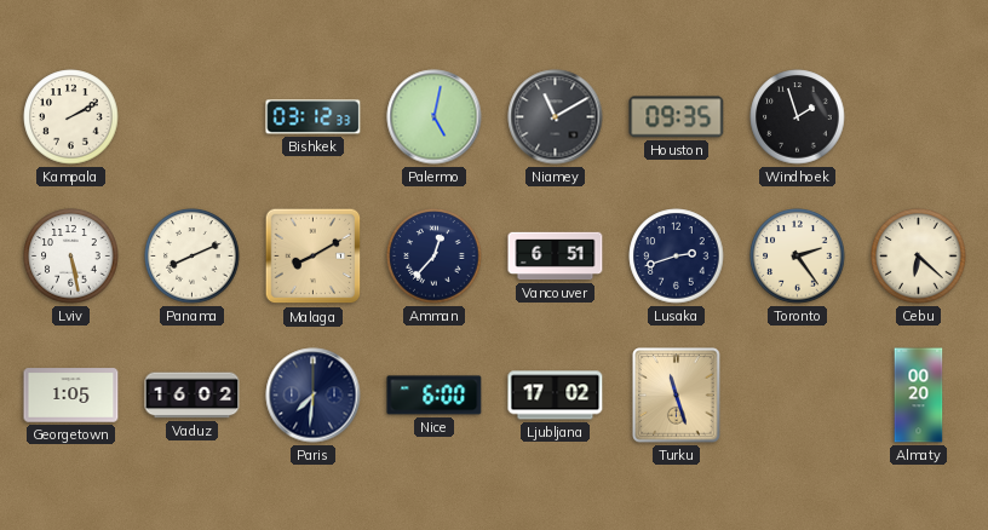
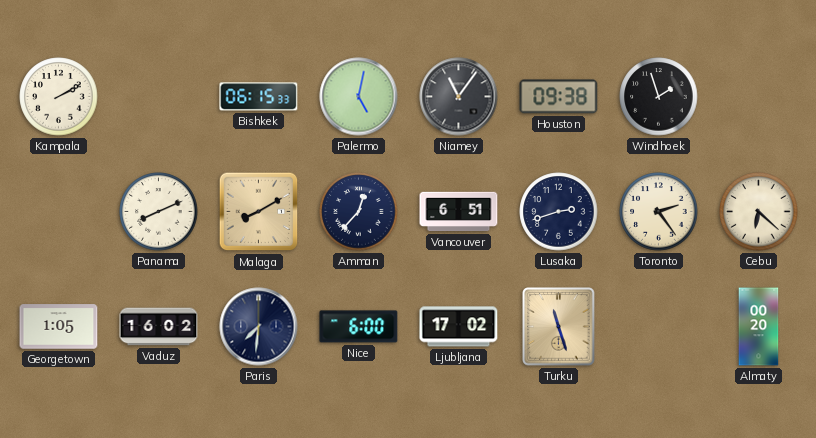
Bishkek: 03:12 -> 06:15 (259, 97)
Niamey: 11:10 -> 11:06 (459, 97)
Houston: 09:35 -> 09:38 (559, 97)
Lviv: 5:28 -> none (71, 257)
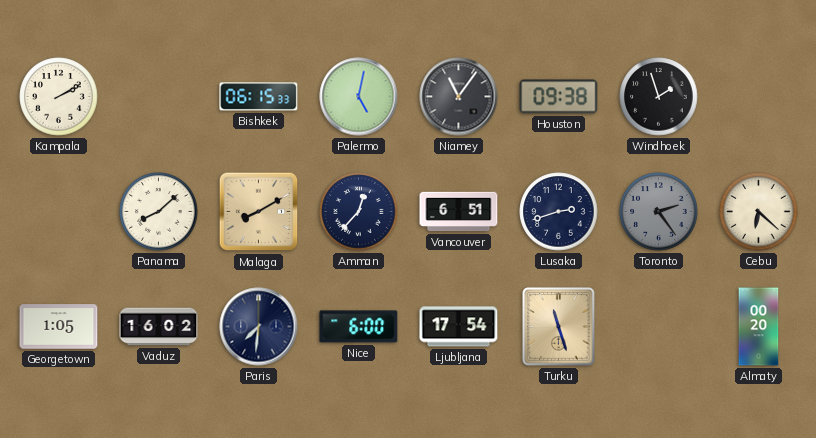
Panama: 8:11 -> 8:08 (159, 212)
Toronto dial: cream -> grey (659, 212)
Ljubljana: 17:02 -> 17:54 (459, 327)
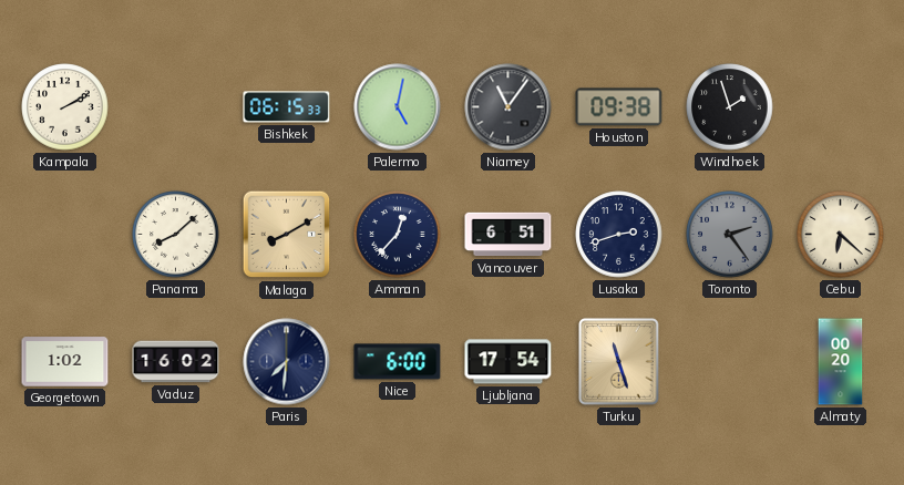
Georgetown: 1:05 -> 1:02 (65, 362)
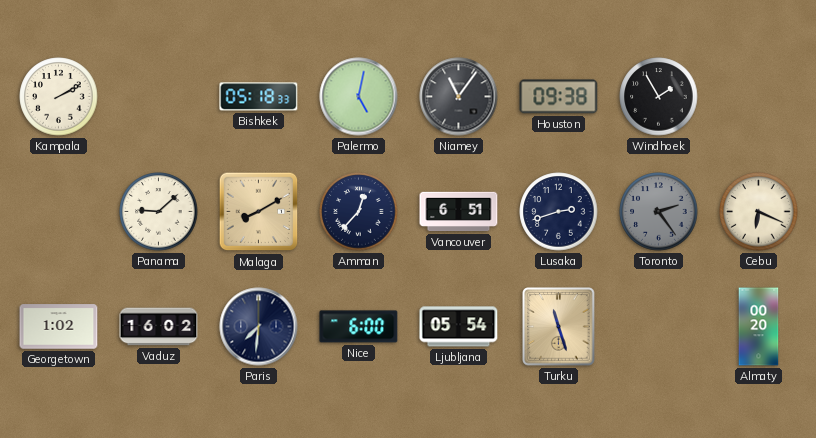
Bishkek: 06:15 -> 05:18 (259, 97)
Windhoek: 1:57 -> 1:55 (659, 97)
Panama: 8:08 -> 9:08 (159, 212)
Cebu: 6:22 -> 6:19 (759, 212)
Ljubljana: 17:54 -> 05:54 (459, 327)
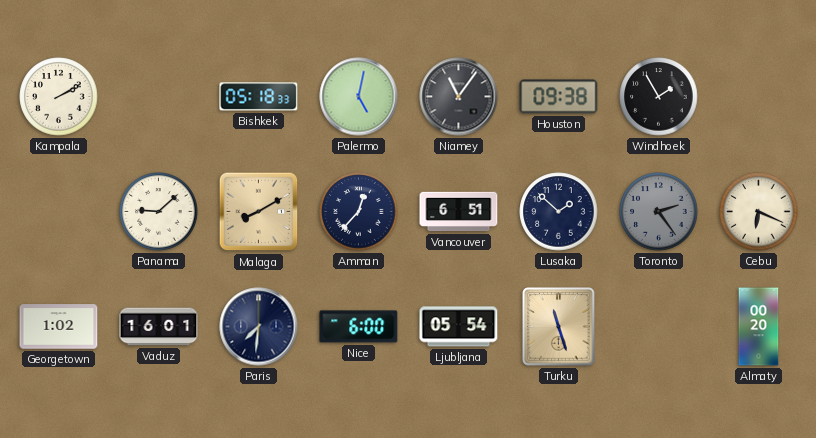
Lusaka: 2:42 -> 1:52 (559, 212)
Vaduz: 16:02 -> 16:01 (159, 327)
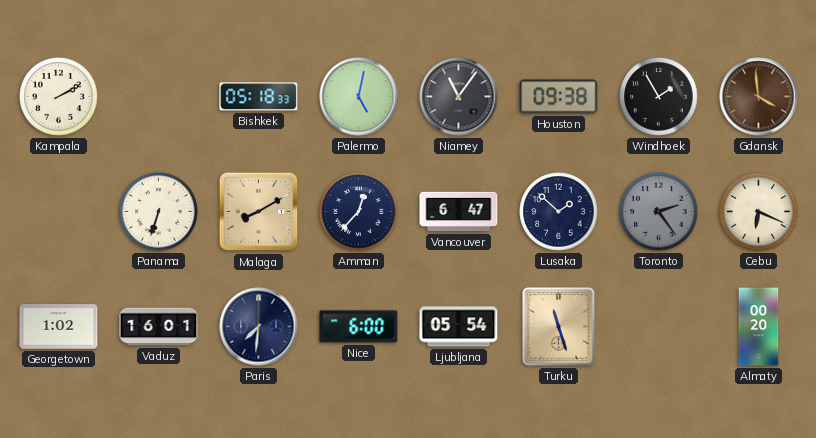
Gdansk: none -> 3:59 (759, 97)
Panama: 9:08 -> 6:33 (159, 212)
Vancouver: 6:51 -> 6:47 (459, 212)
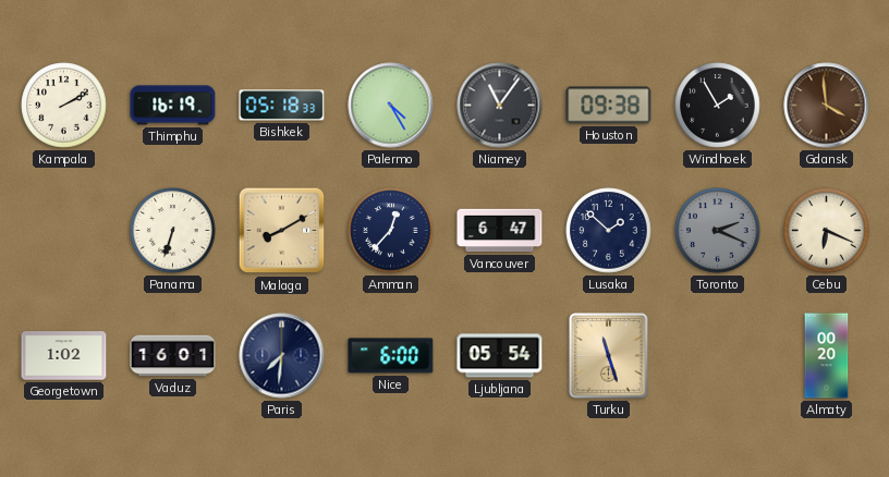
Thimphu: none -> 16:19 (173, 106)
Palermo: 5:02 -> 4:25 (391, 106)
Toronto: 2:24 -> 2:19 (718, 231)
